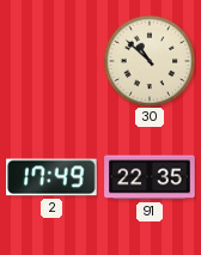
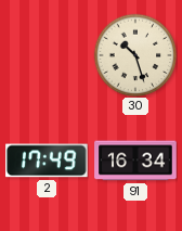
30: 10:52 -> 10:27 (135, 55)
91: 22:35 -> 16:34 (135, 161)
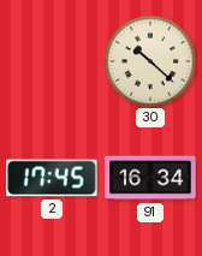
30: 10:27 -> 10:22 (150, 61)
2: 17:49 -> 17:45 (52, 178)
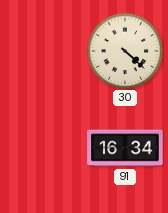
30: 10:22 -> 4:22 (125, 51)
2: 17:45 -> none (52, 178)
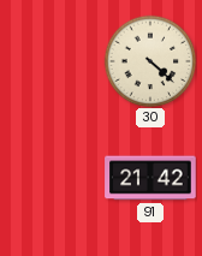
91: 16:34 -> 21:42 (150, 178)
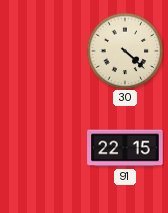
91: 21:42 -> 22:15 (125, 148)
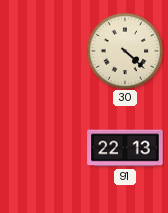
91: 22:15 -> 22:13 (125, 148)
